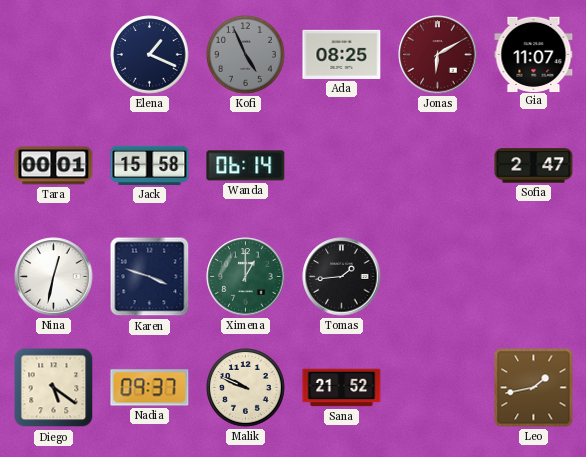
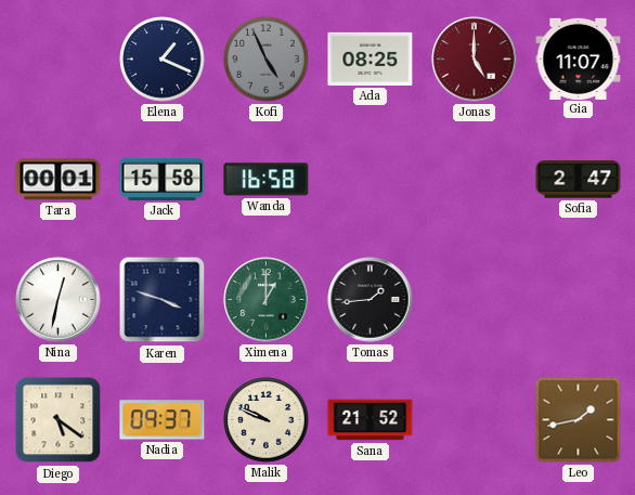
Jonas: 6:10 -> 5:00 (475, 60)
Wanda: 06:14 -> 16:58 (267, 180)
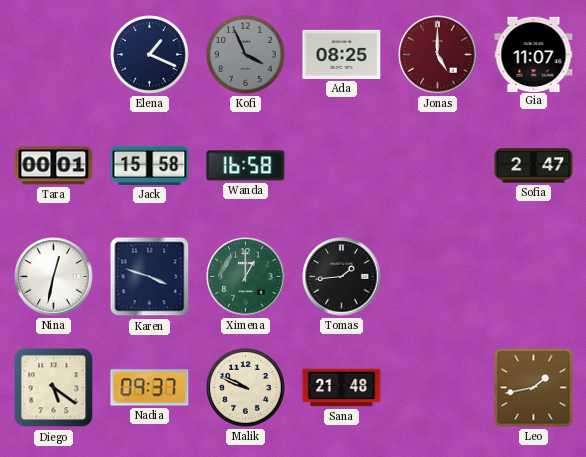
Kofi: 4:56 -> 3:56 (246, 55)
Sana: 21:52 -> 21:48 (342, 388)
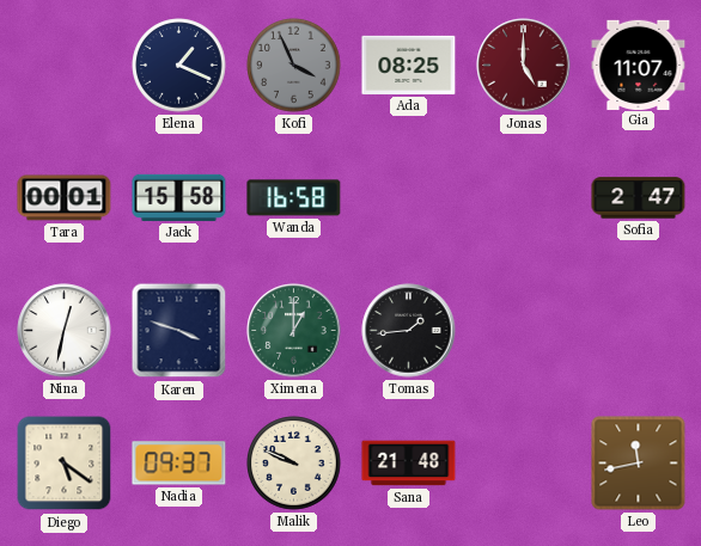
Leo: 1:43 -> 11:43 (639, 464)
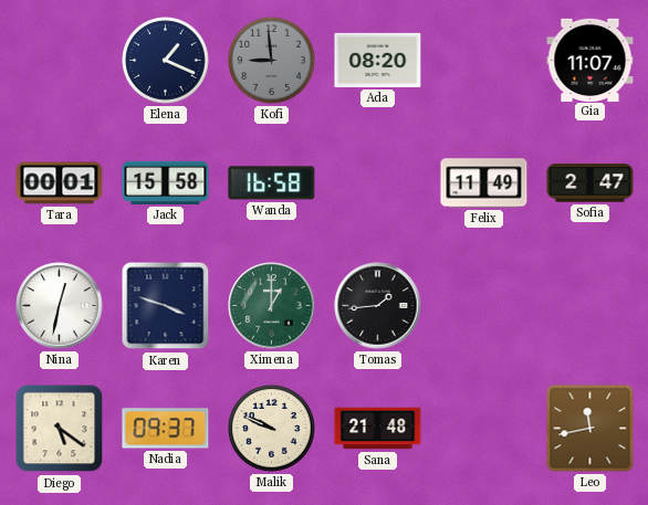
Kofi: 3:56 -> 8:59 (272, 61)
Ada: 08:25 -> 08:20 (378, 60)
Jonas: 5:00 -> none (524, 66)
Felix: none -> 11:49 (484, 183)
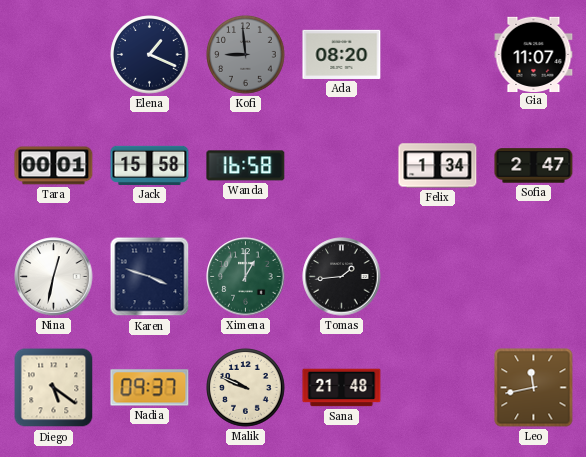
Felix: 11:49 -> 1:34 (438, 166)
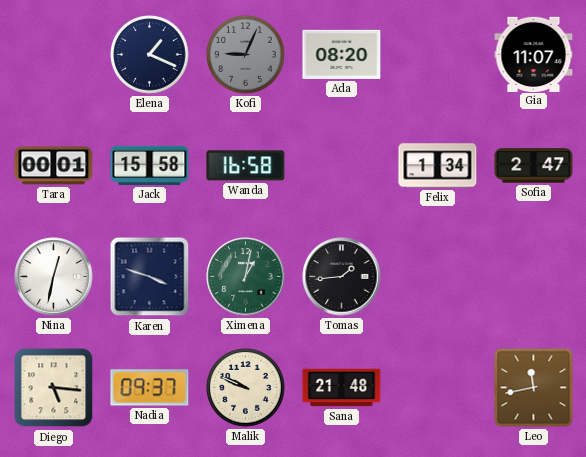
Kofi: 8:59 -> 9:04 (246, 55)
Ximena: 1:00 -> 1:02 (246, 277)
Diego: 5:21 -> 5:16 (54, 388)
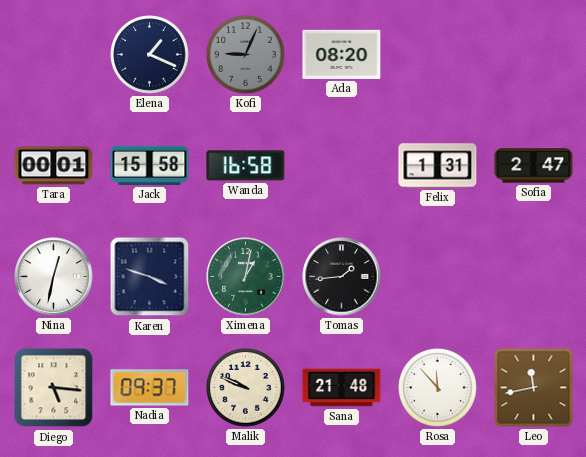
Gia: 11:07 -> none (534, 54)
Felix: 1:34 -> 1:31 (438, 166)
Rosa: none -> 11:53 (438, 388)
